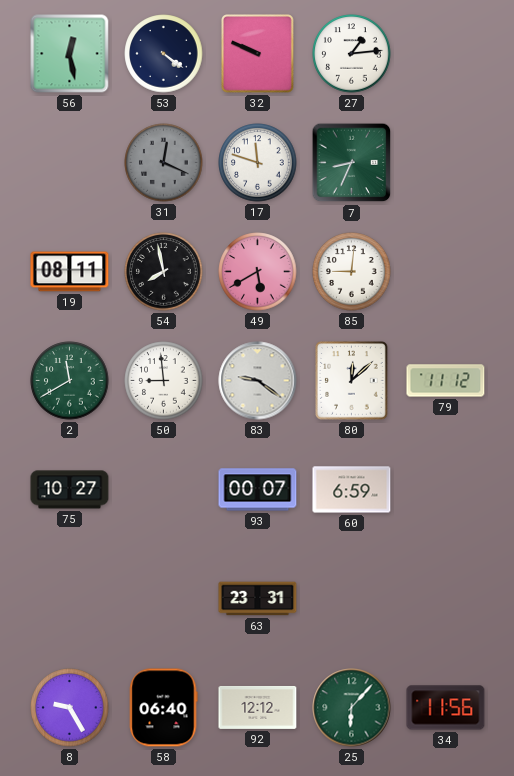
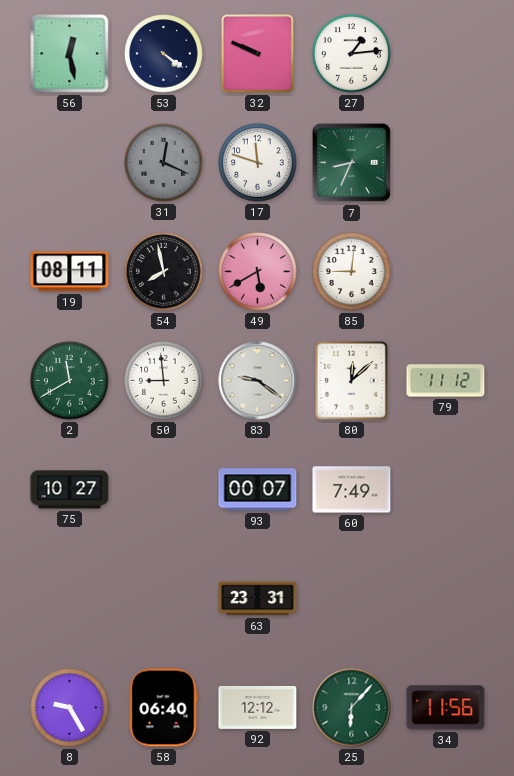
60: 6:59 -> 7:49 (352, 490)
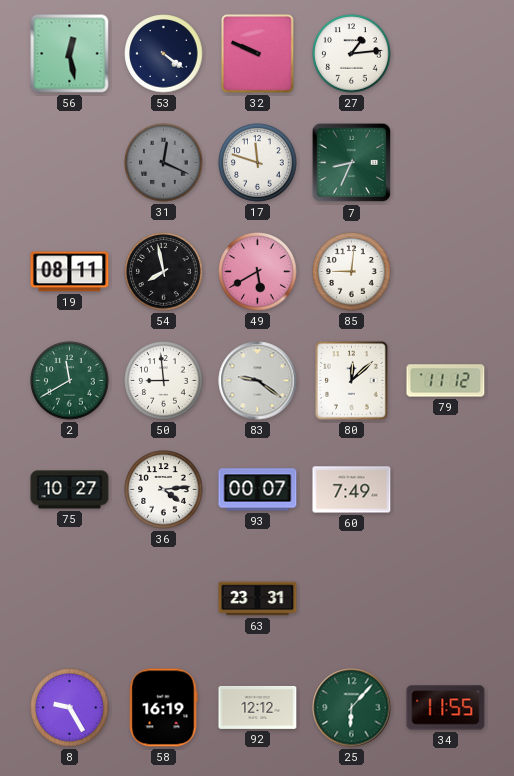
36: none -> 4:14 (164, 490)
58: 06:40 -> 16:19 (163, 708)
34: 11:56 -> 11:55 (446, 708)
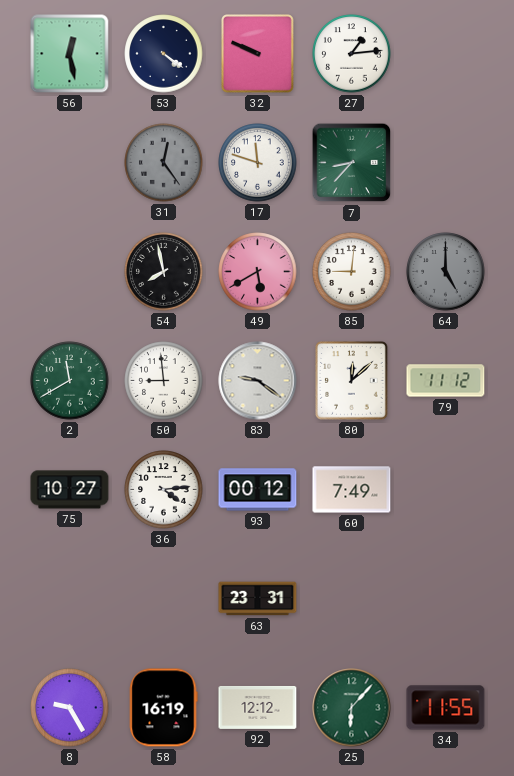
31: 12:19 -> 12:24 (164, 163)
7: 8:34 -> 8:37 (352, 163)
19: 08:11 -> none (70, 272)
64: none -> 5:00 (446, 272)
93: 00:07 -> 00:12 (258, 490)
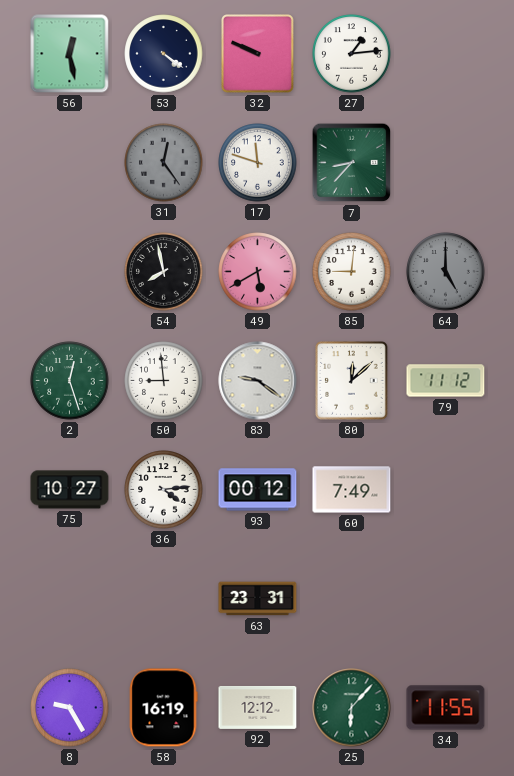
2: 11:40 -> 12:27 (70, 381)
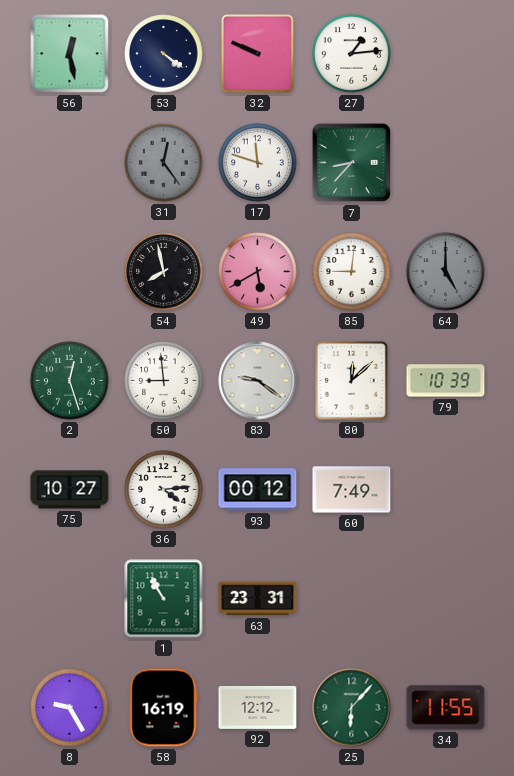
79: 11:12 -> 10:39 (446, 381)
1: none -> 10:55 (164, 599)
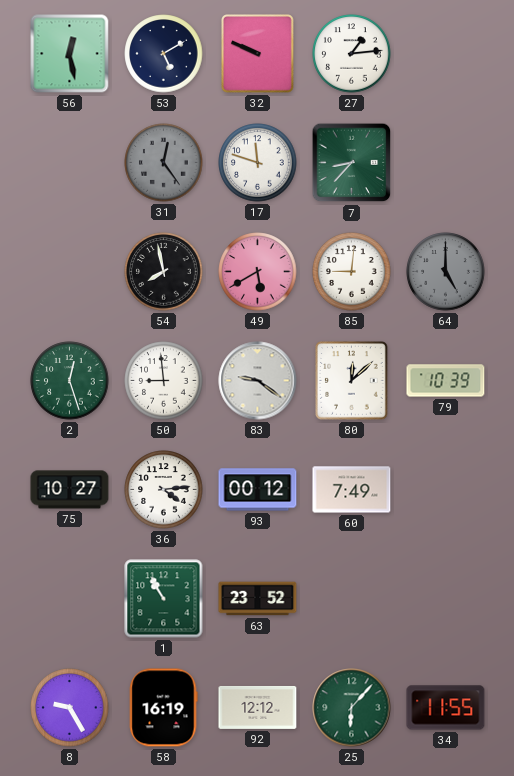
53: 4:21 -> 5:10 (164, 54)
63: 23:31 -> 23:52 (258, 599)
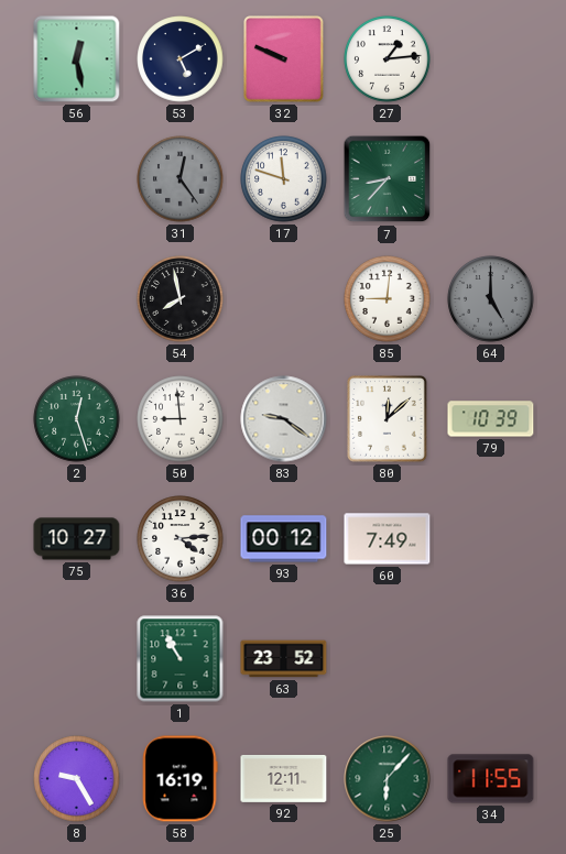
49: 5:40 -> none (258, 272)
92: 12:12 -> 12:11 (284, 778)
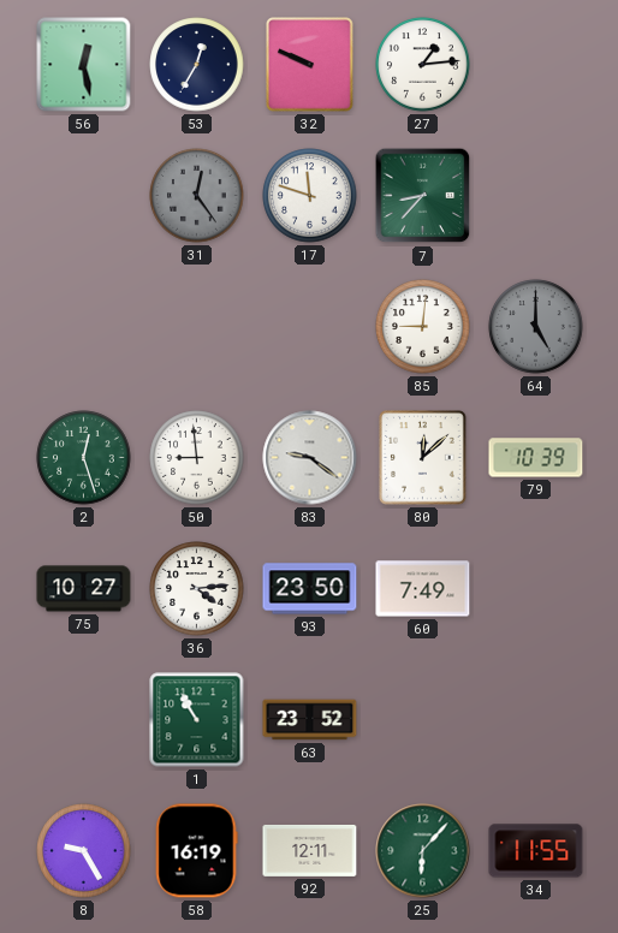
53: 5:10 -> 12:35 (197, 65)
54: 7:58 -> none (181, 299)
93: 00:12 -> 23:50 (310, 589)
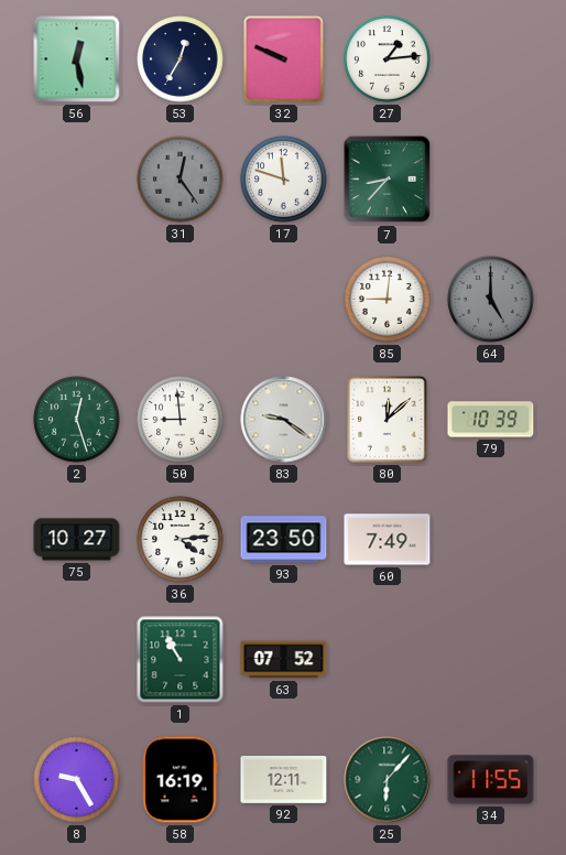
63: 23:52 -> 07:52 (284, 660)
